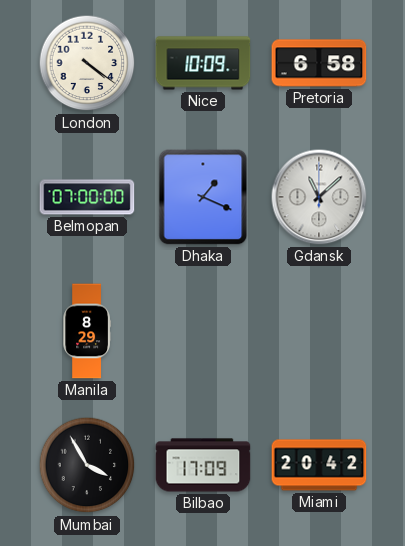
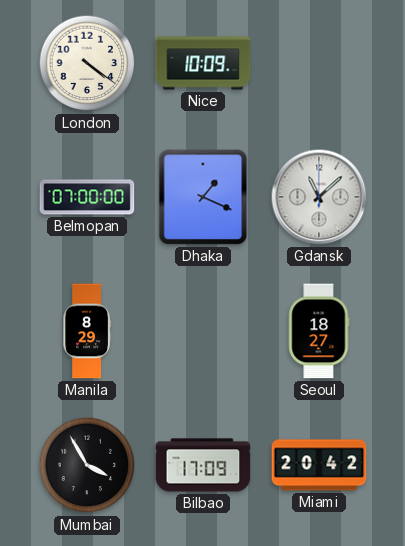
Pretoria: 6:58 -> none (319, 63)
Seoul: none -> 18:27 (319, 331)
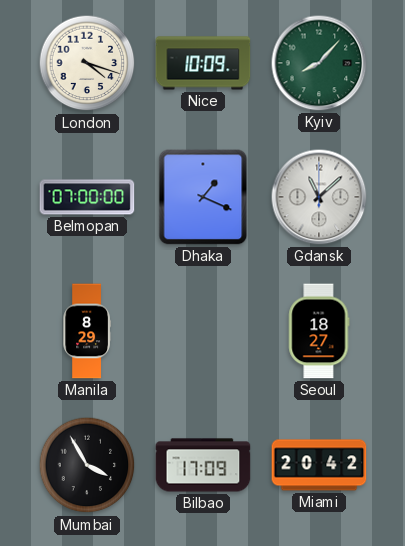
London: 4:21 -> 4:18 (87, 63)
Kyiv: none -> 8:07 (319, 63)
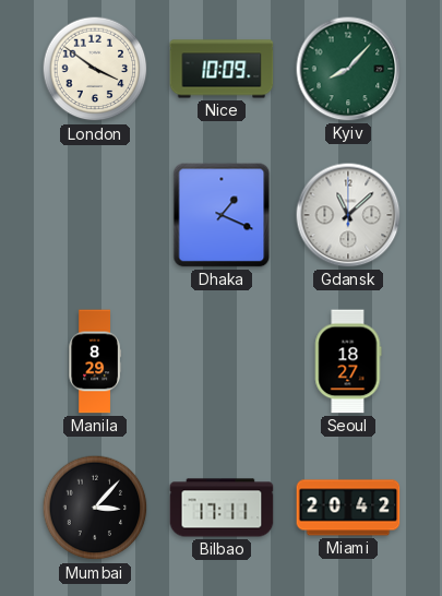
London: 4:18 -> 3:51 (95, 69)
Belmopan: 07:00 -> none (87, 197)
Mumbai: 3:55 -> 3:07 (95, 508)
Bilbao: 17:09 -> 17:11 (222, 508)
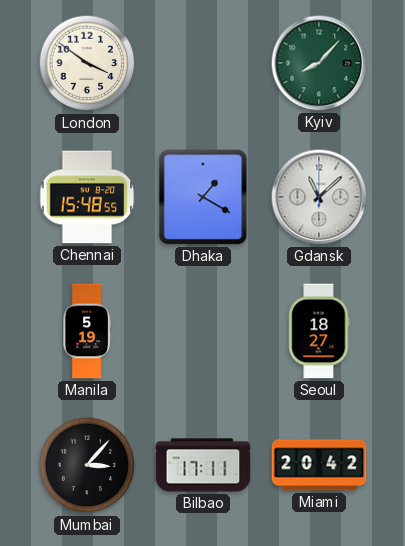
Nice: 10:09 -> none (222, 69)
Chennai: none -> 15:48 (87, 197)
Dhaka: 1:19 -> 1:20 (203, 197)
Manila: 8:29 -> 5:19 (87, 331)
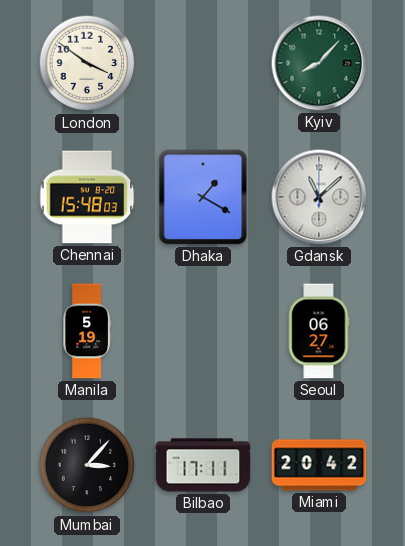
Chennai: 15:48:55 -> 15:48:03 (87, 197)
Seoul: 18:27 -> 06:27 (319, 331)
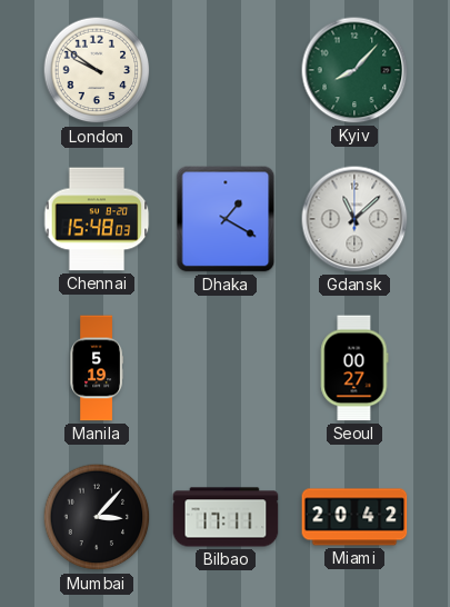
London: 3:51 -> 9:51 (97, 70)
Seoul: 06:27 -> 00:27 (354, 368)
